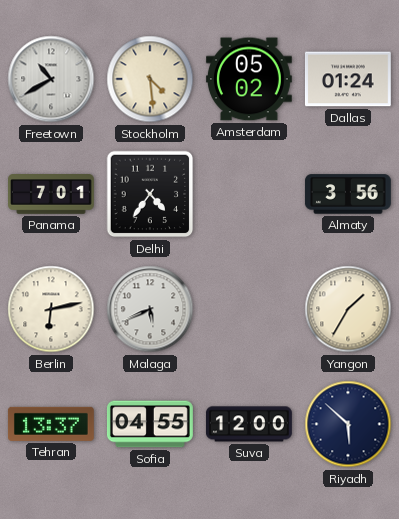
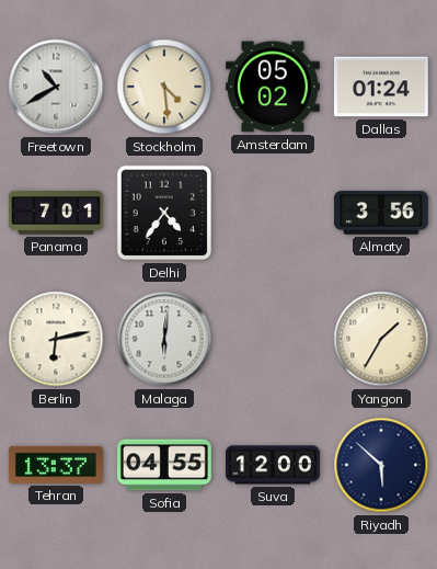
Malaga: 5:41 -> 6:01 (164, 339)
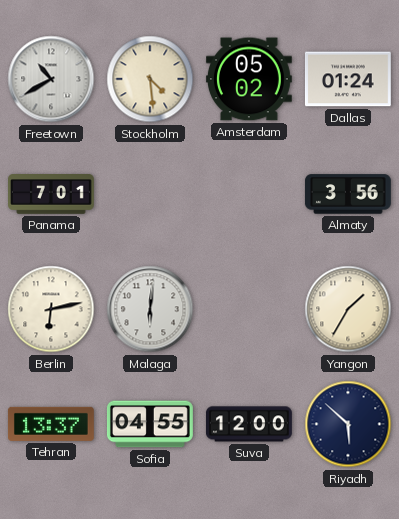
Delhi: 4:36 -> none (164, 213)
